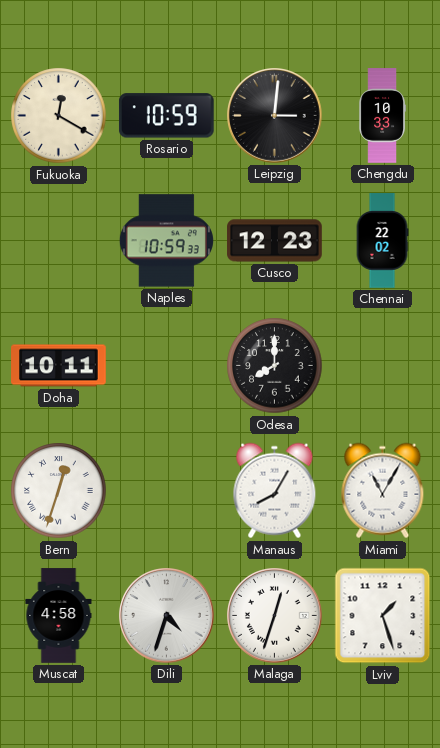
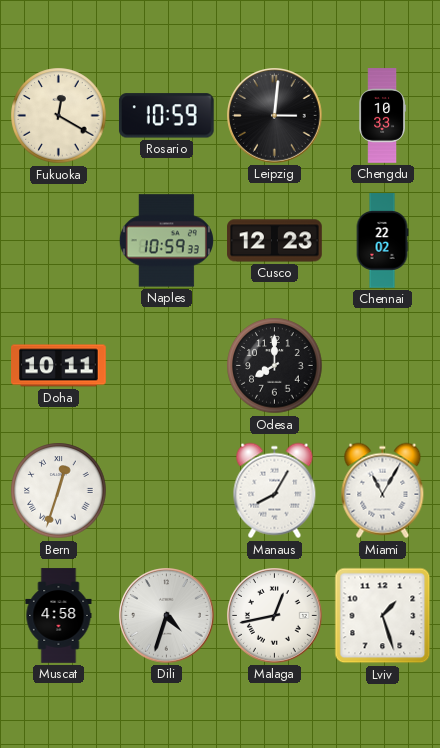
Malaga: 12:33 -> 12:43 (275, 616)
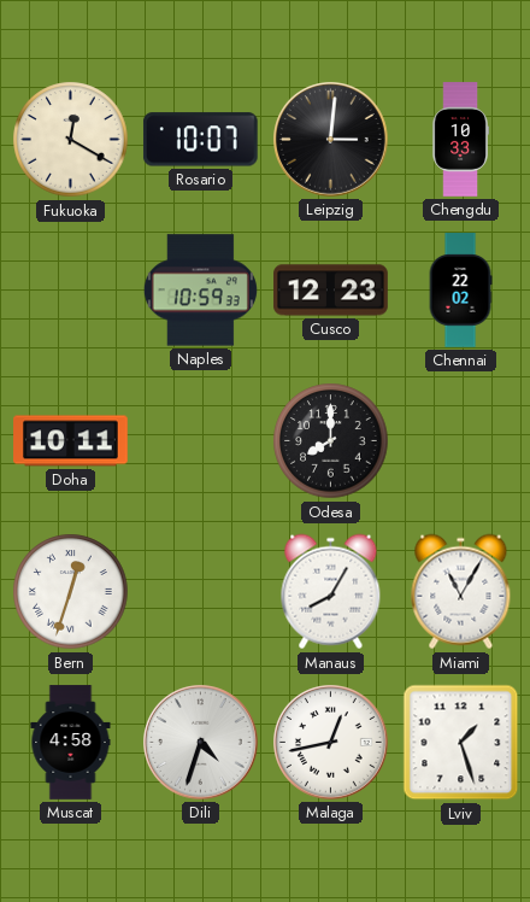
Rosario: 10:59 -> 10:07 (200, 140)
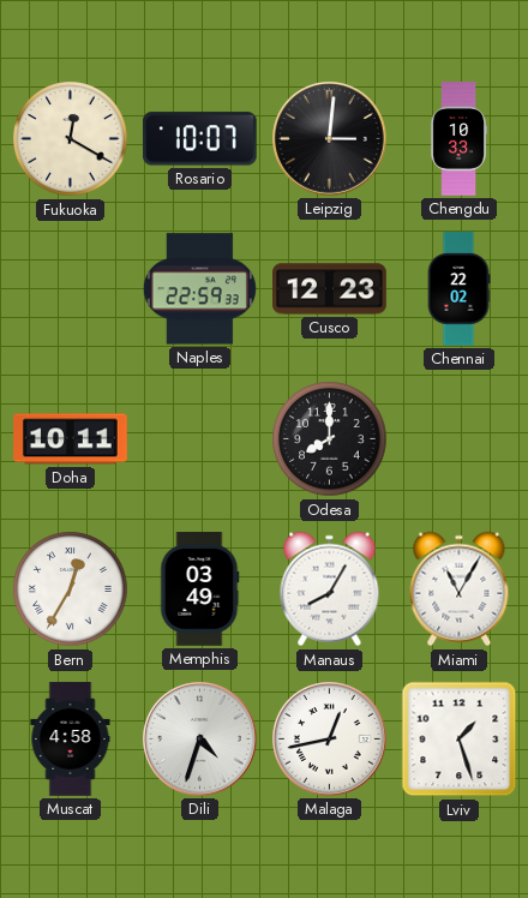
Naples: 10:59 -> 22:59 (199, 289)
Bern: 12:33 -> 12:35 (71, 589)
Memphis: none -> 03:49 (200, 589)
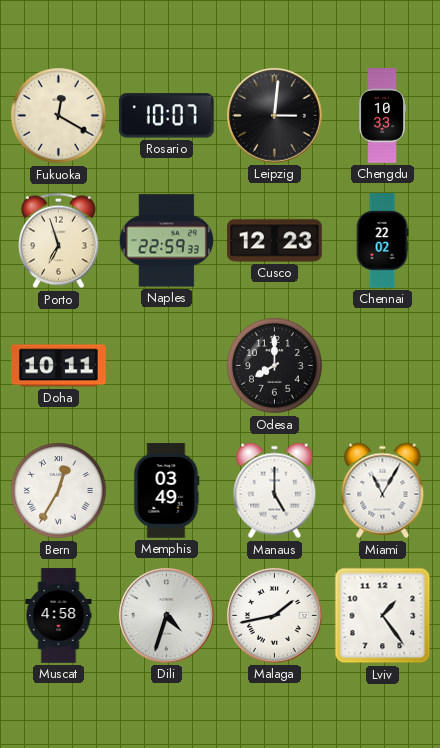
Porto: none -> 6:57 (59, 241)
Manaus: 8:05 -> 5:00 (275, 491)
Malaga: 12:43 -> 1:43 (275, 616)
Lviv: 1:27 -> 1:24 (383, 616)
